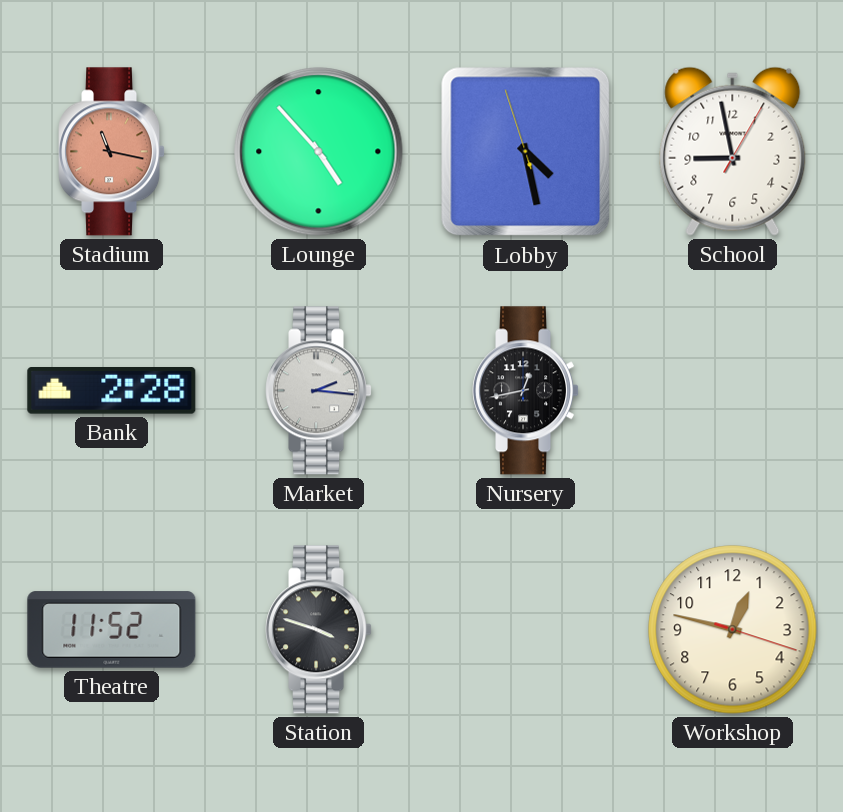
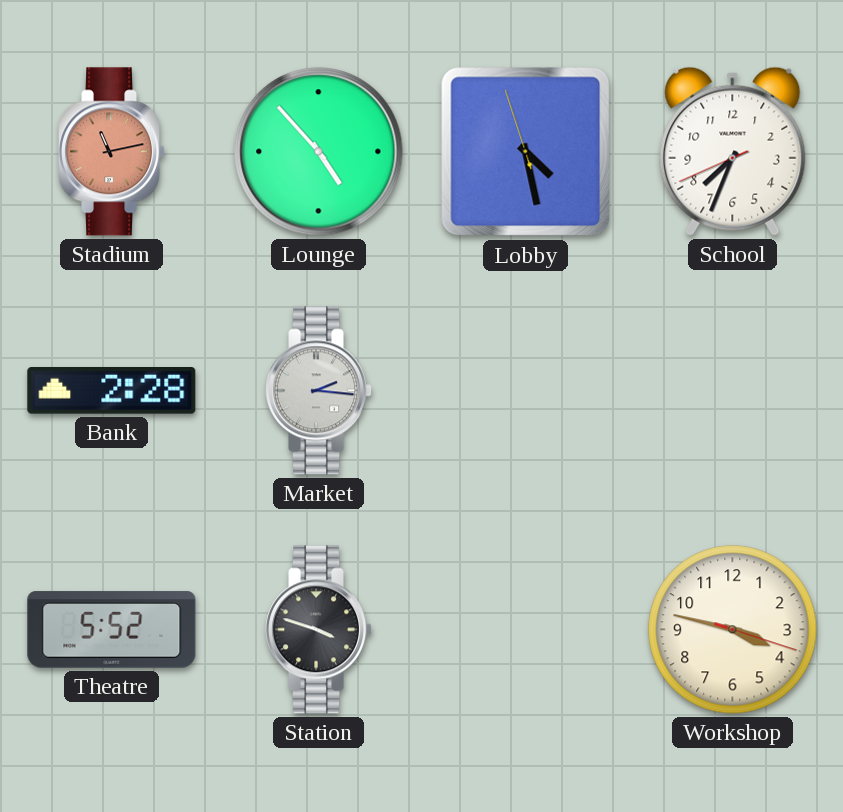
Stadium: 11:17 -> 11:13 (112, 152)
School: 8:58 -> 7:33 (733, 151)
Nursery: 12:43 -> none (526, 391)
Theatre: 11:52 -> 5:52 (112, 630)
Workshop: 12:47 -> 3:47 (733, 630)
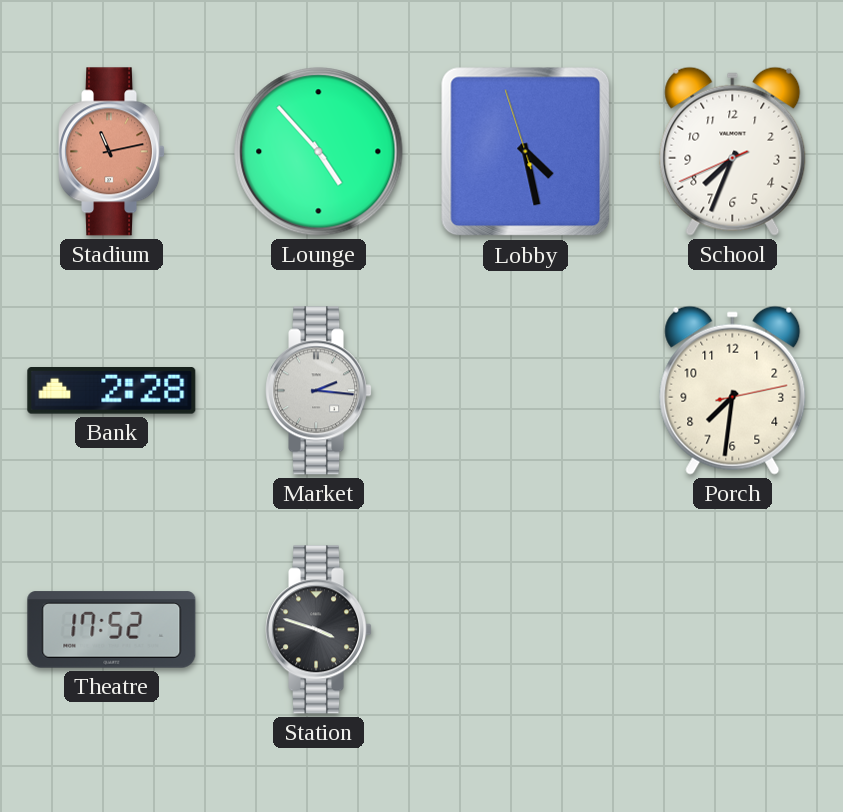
Porch: none -> 7:31 (733, 390)
Theatre: 5:52 -> 17:52 (112, 630)
Workshop: 3:47 -> none (733, 630)
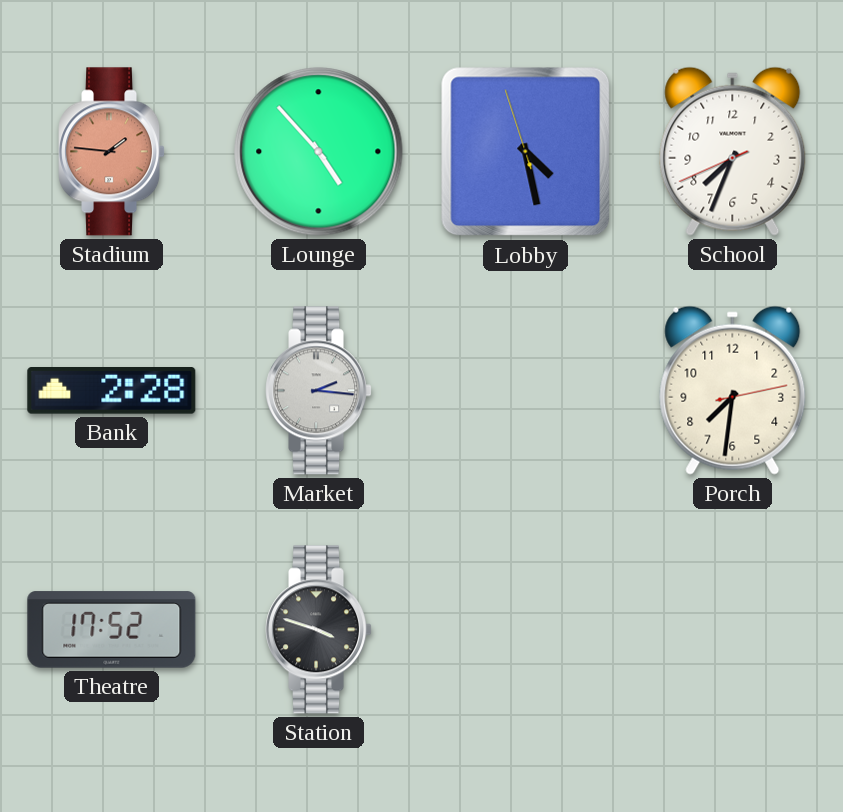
Stadium: 11:13 -> 1:46 (112, 152)
